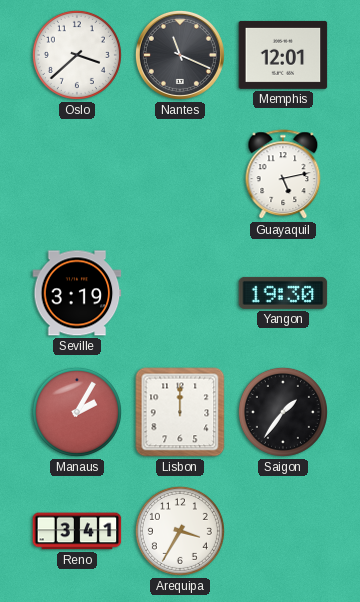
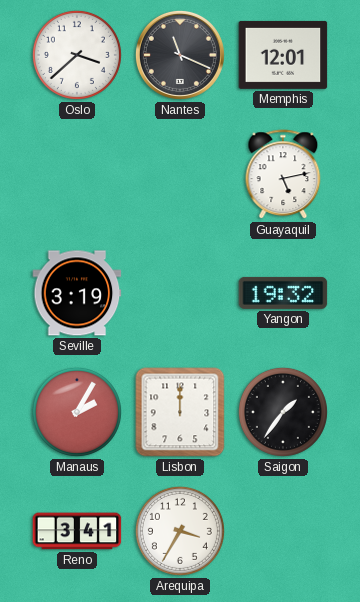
Yangon: 19:30 -> 19:32 (283, 293)
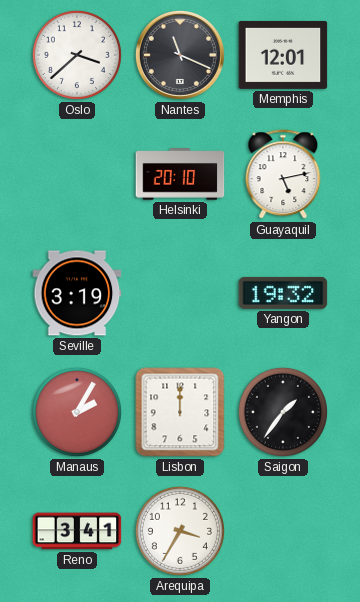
Helsinki: none -> 20:10 (180, 174)
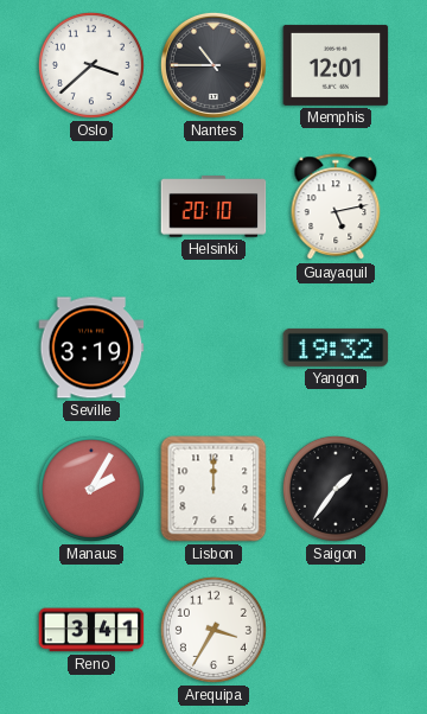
Nantes: 11:19 -> 10:45 (213, 65)
